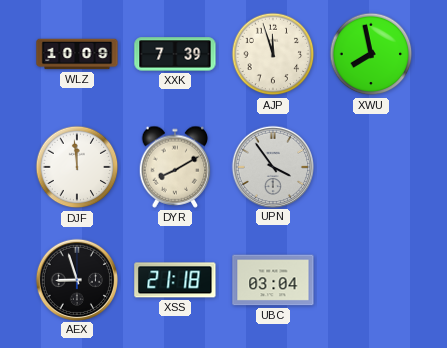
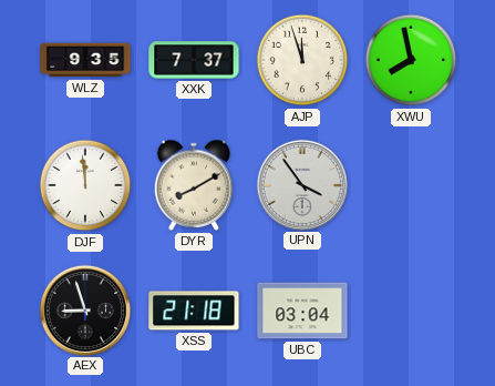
WLZ: 10:09 -> 9:35 (85, 60)
XXK: 7:39 -> 7:37 (194, 60)
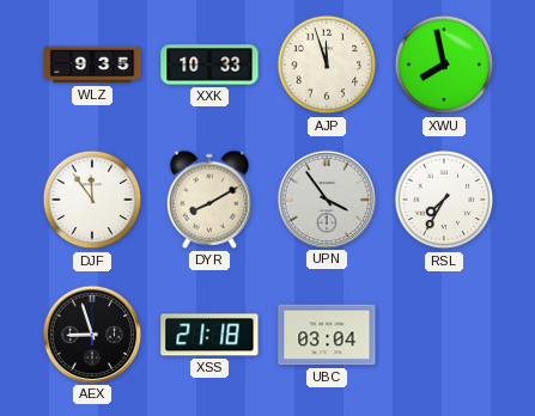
XXK: 7:37 -> 10:33 (209, 65)
DJF: 11:59 -> 11:54 (92, 200)
RSL: none -> 7:35 (444, 200)
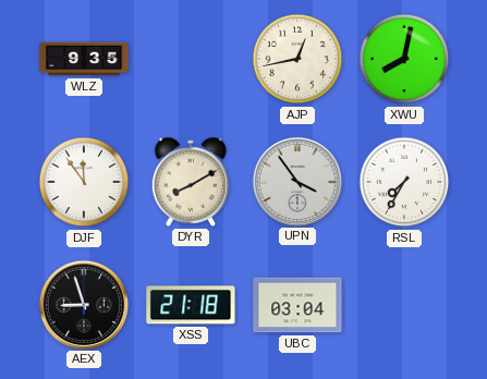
XXK: 10:33 -> none (209, 65)
AJP: 11:57 -> 12:43 (297, 59)
XWU: 7:58 -> 8:02 (404, 59)
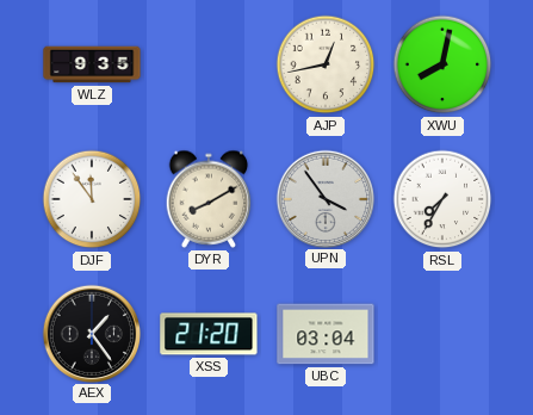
AEX: 8:57 -> 1:24 (91, 333)
XSS: 21:18 -> 21:20 (209, 334)
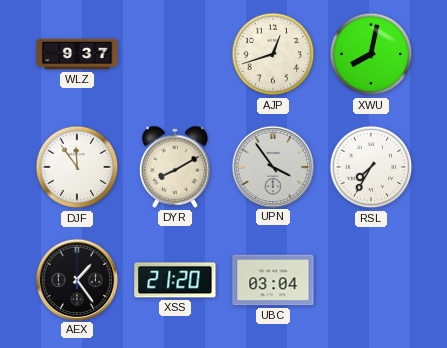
WLZ: 9:35 -> 9:37 (77, 54)
AJP: 12:43 -> 12:42 (273, 54)
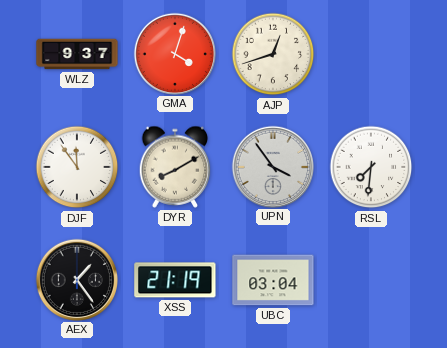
GMA: none -> 4:03 (174, 53)
XWU: 8:02 -> none (371, 54)
RSL: 7:35 -> 7:31 (371, 167)
XSS: 21:20 -> 21:19 (175, 280)
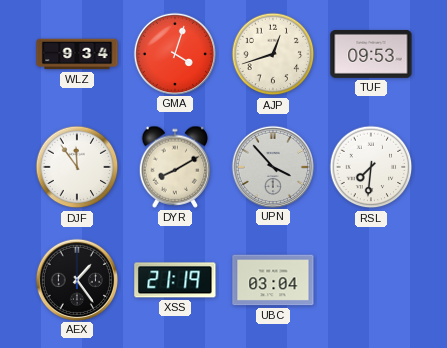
WLZ: 9:37 -> 9:34 (77, 54)
TUF: none -> 09:53 (371, 54)
UPN: 3:54 -> 3:53 (272, 166)
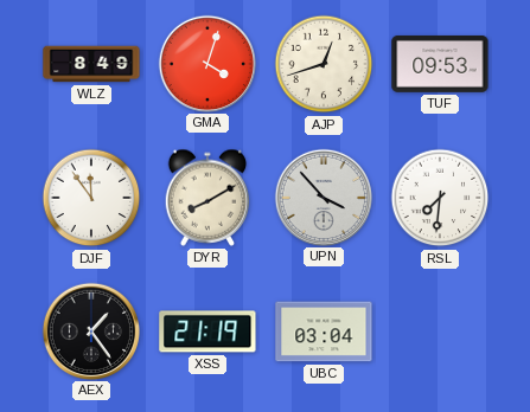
WLZ: 9:34 -> 8:49 (91, 64)
